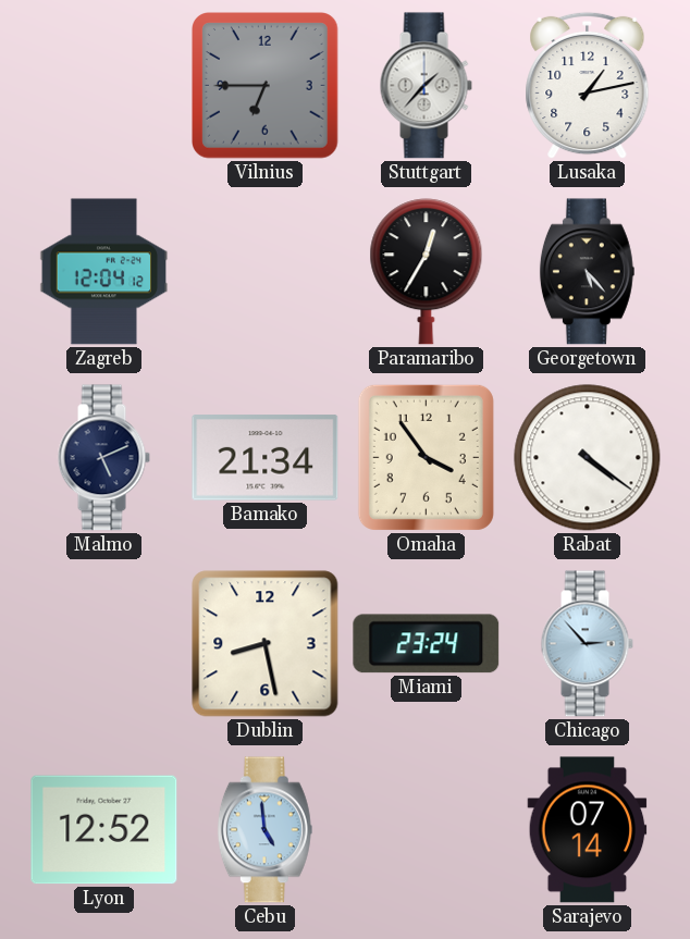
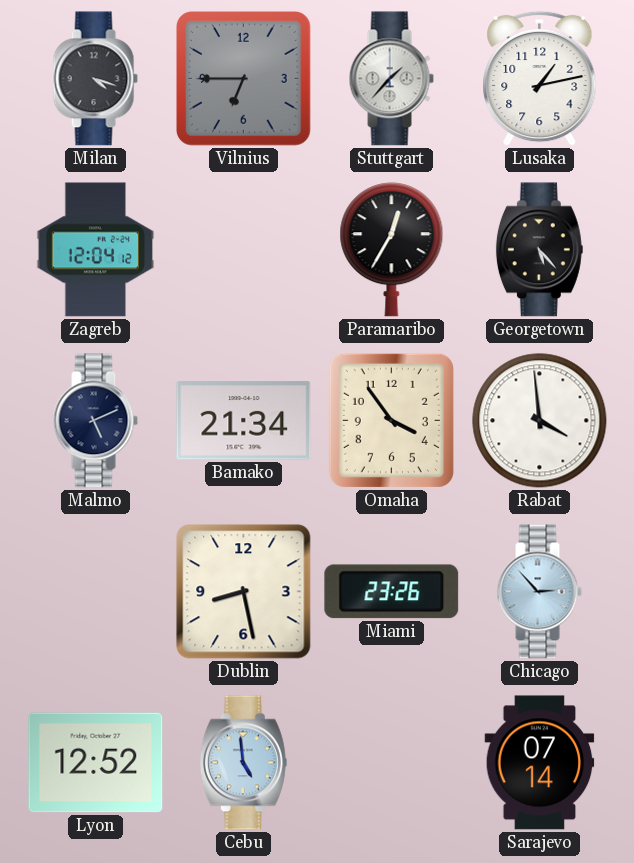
Milan: none -> 4:18 (95, 79)
Rabat: 4:21 -> 3:59 (540, 421)
Miami: 23:24 -> 23:26 (392, 592)
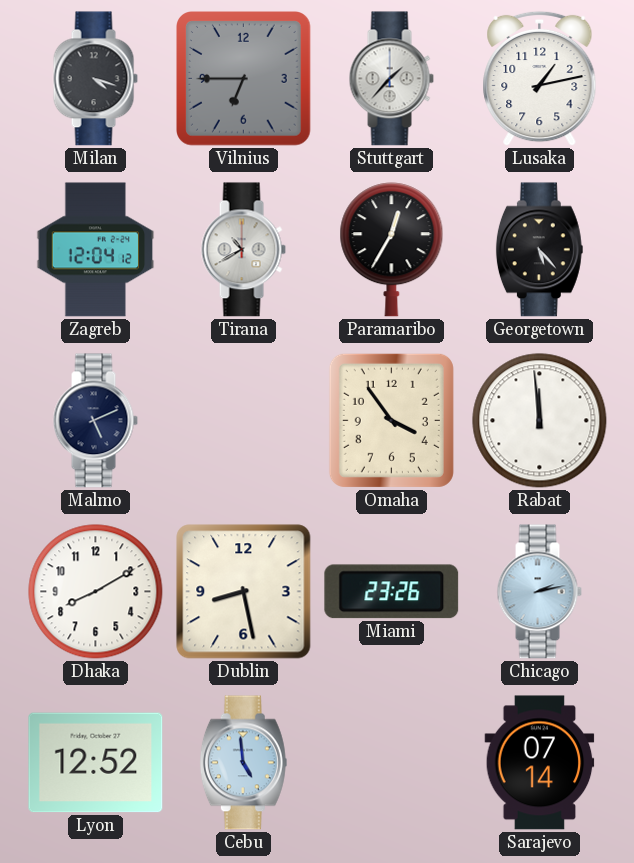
Tirana: none -> 10:40 (243, 250)
Bamako: 21:34 -> none (244, 421)
Rabat: 3:59 -> 11:59 (540, 421)
Dhaka: none -> 8:10 (96, 592)
Chicago: 2:53 -> 2:13 (539, 592)
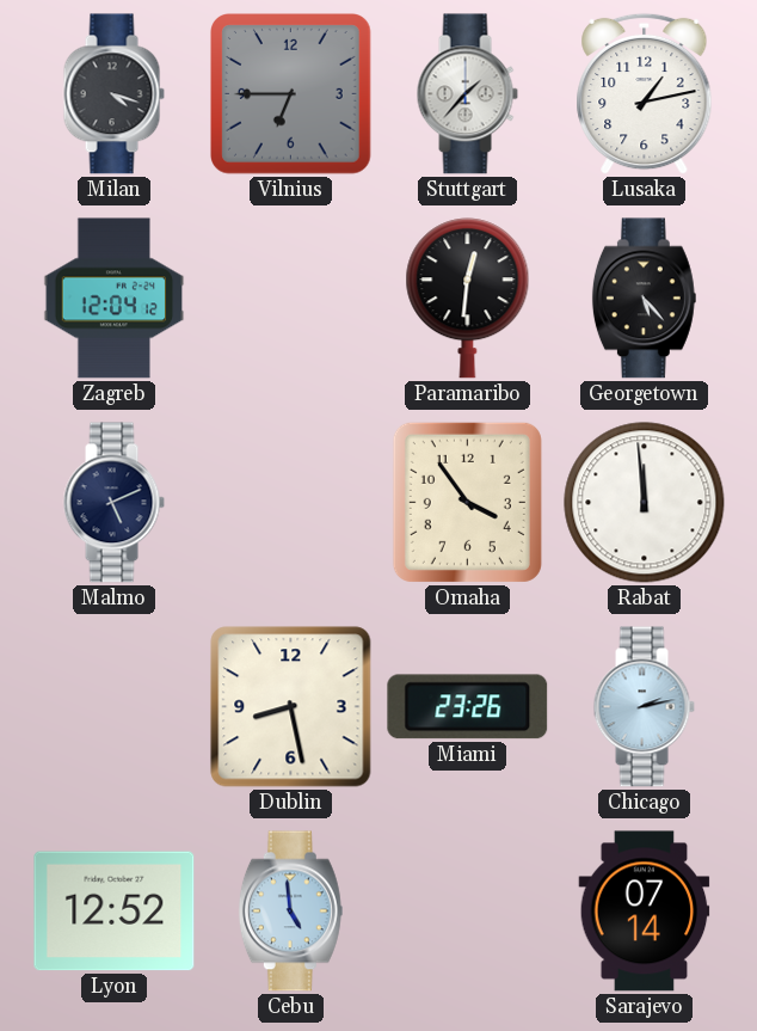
Tirana: 10:40 -> none (243, 250)
Paramaribo: 12:35 -> 12:31 (468, 299)
Dhaka: 8:10 -> none (96, 592)
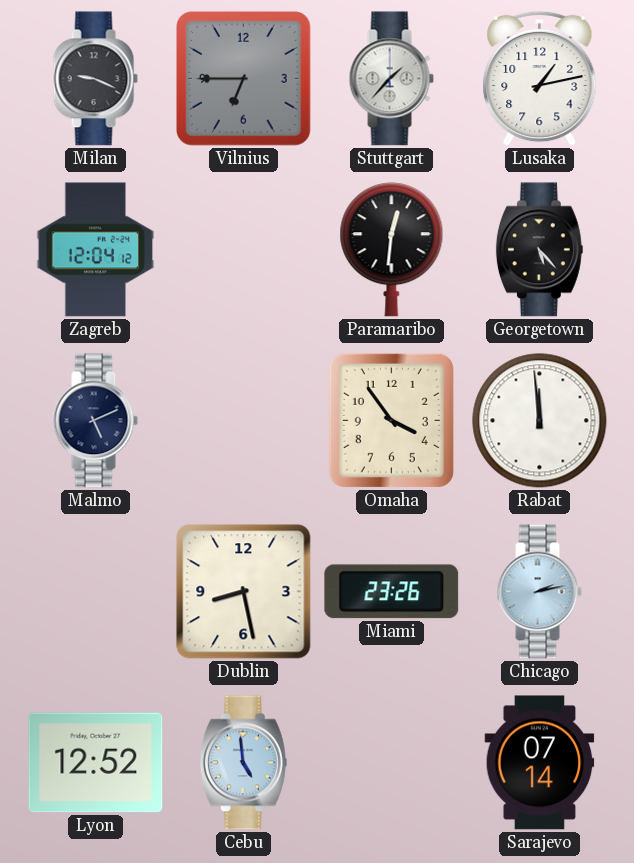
Milan: 4:18 -> 9:19 (95, 79)
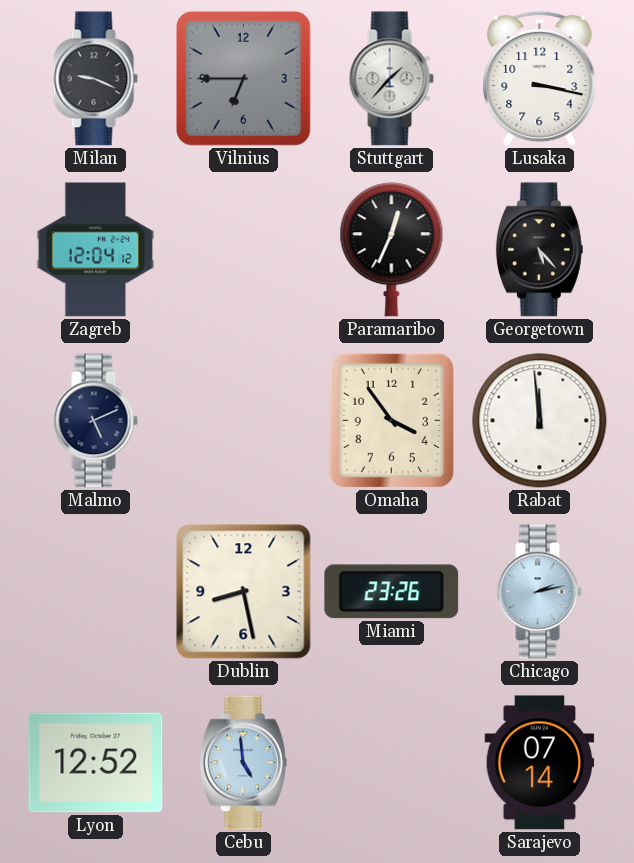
Lusaka: 1:13 -> 3:17 (540, 79)
Paramaribo: 12:31 -> 12:34 (392, 250)
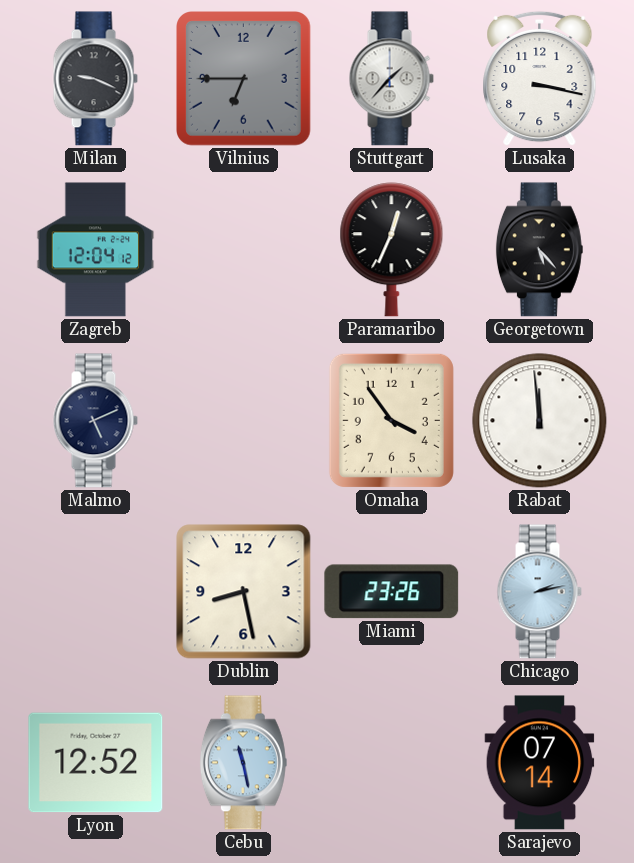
Cebu: 4:59 -> 11:28 (243, 763)
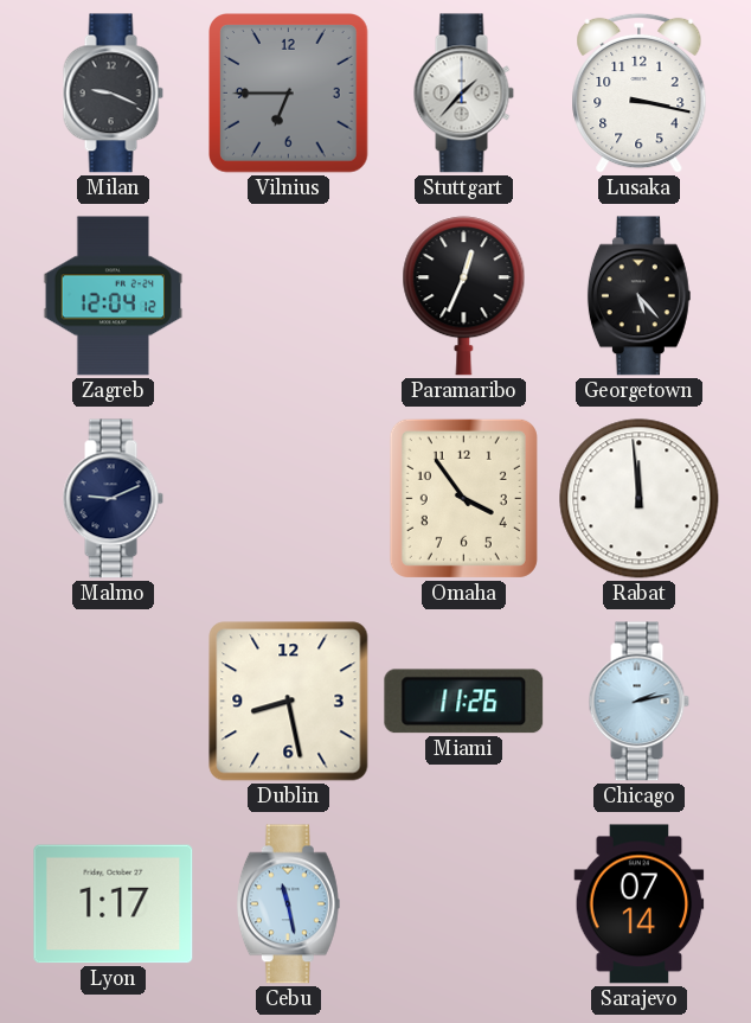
Malmo: 5:11 -> 9:11 (113, 499)
Miami: 23:26 -> 11:26 (464, 702)
Lyon: 12:52 -> 1:17 (114, 904)
